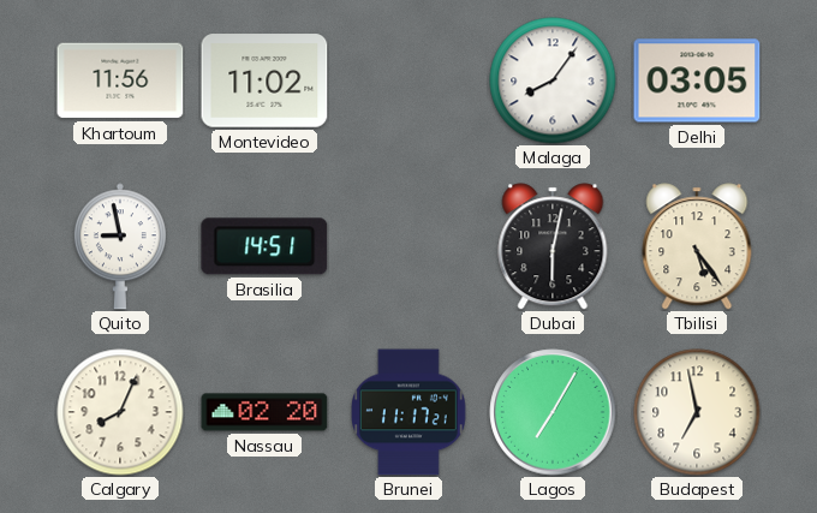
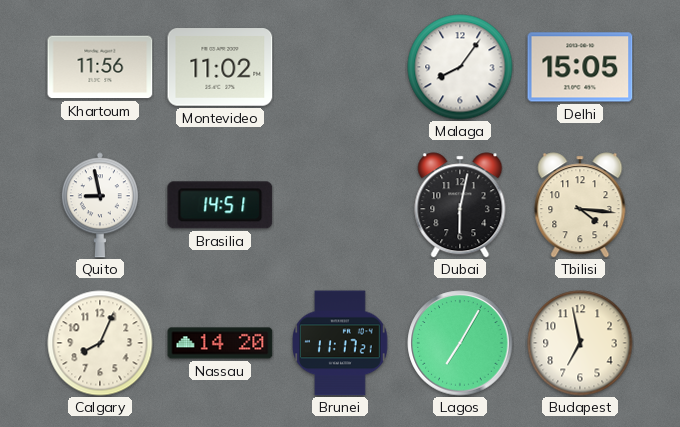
Delhi: 03:05 -> 15:05 (580, 67)
Tbilisi: 5:24 -> 4:16 (580, 205)
Nassau: 02:20 -> 14:20 (220, 343)
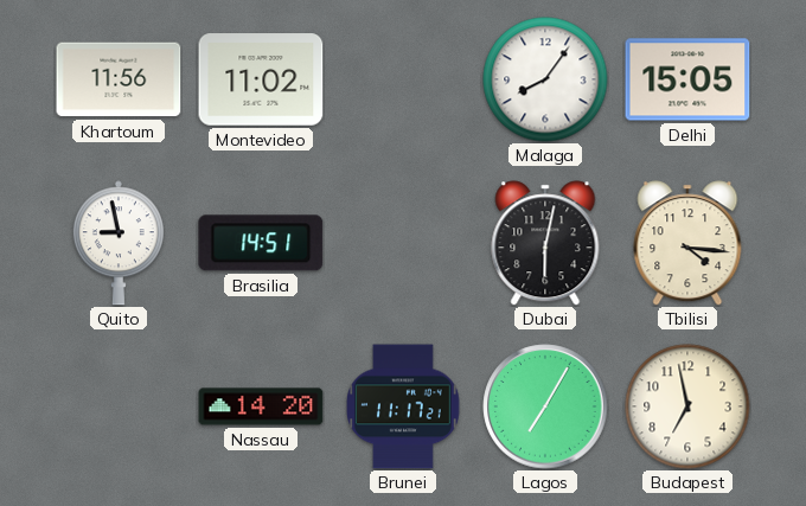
Calgary: 8:04 -> none (100, 343)
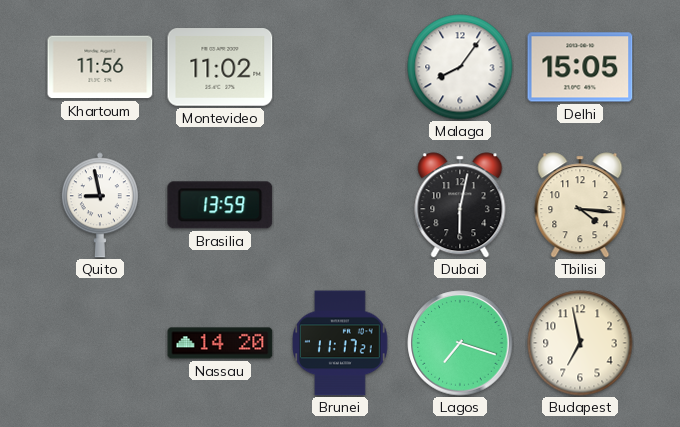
Brasilia: 14:51 -> 13:59 (220, 205)
Lagos: 7:05 -> 7:18 (460, 343)
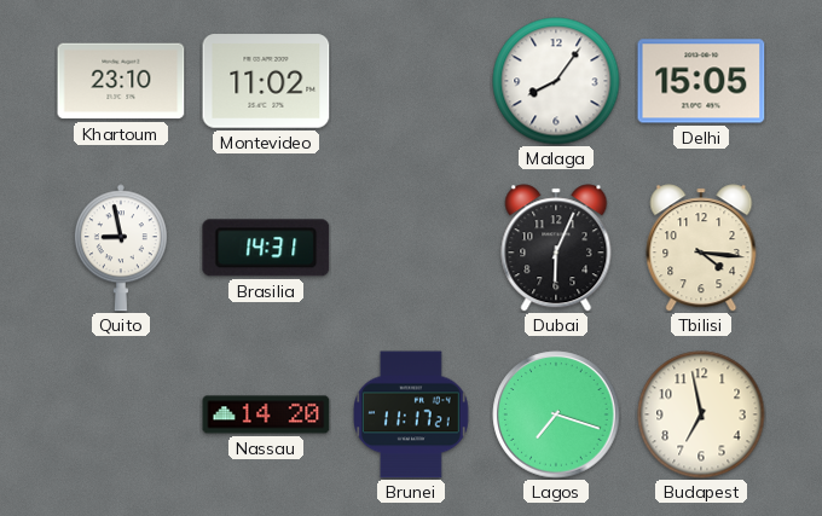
Khartoum: 11:56 -> 23:10 (121, 81)
Brasilia: 13:59 -> 14:31 (266, 248)
Dubai: 6:02 -> 6:04 (556, 248)
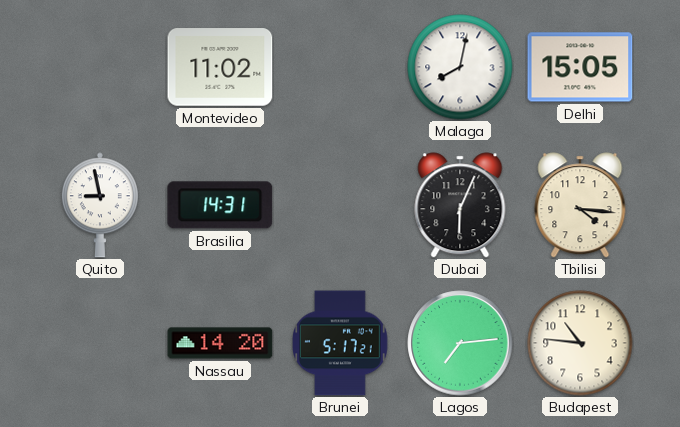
Khartoum: 23:10 -> none (121, 81)
Malaga: 8:06 -> 8:02 (460, 67)
Brunei: 11:17 -> 5:17 (341, 343)
Lagos: 7:18 -> 7:14 (460, 343)
Budapest: 6:58 -> 10:46 (580, 343)
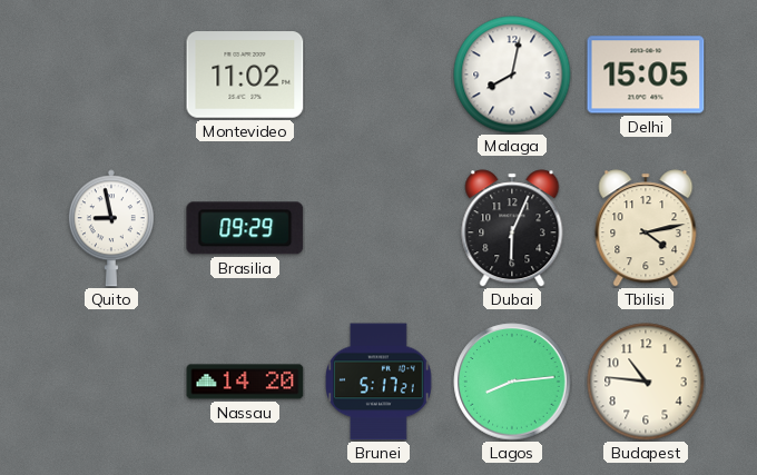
Brasilia: 14:31 -> 09:29 (245, 228)
Tbilisi: 4:16 -> 4:13 (646, 228)
Lagos: 7:14 -> 8:14 (512, 382)
